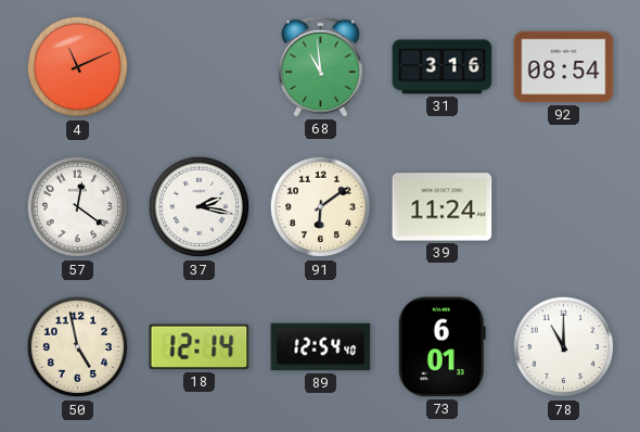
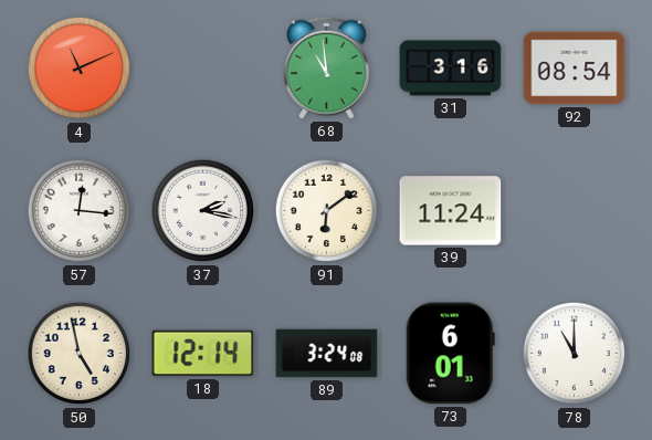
57: 12:21 -> 12:16 (80, 211)
89: 12:54 -> 3:24 (327, 354)
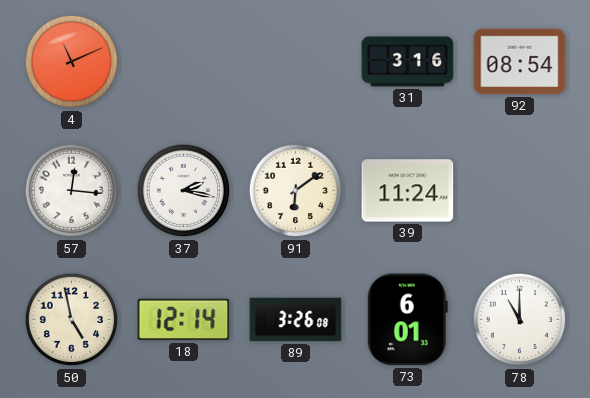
68: 10:59 -> none (327, 67)
89: 3:24 -> 3:26 (296, 320)
